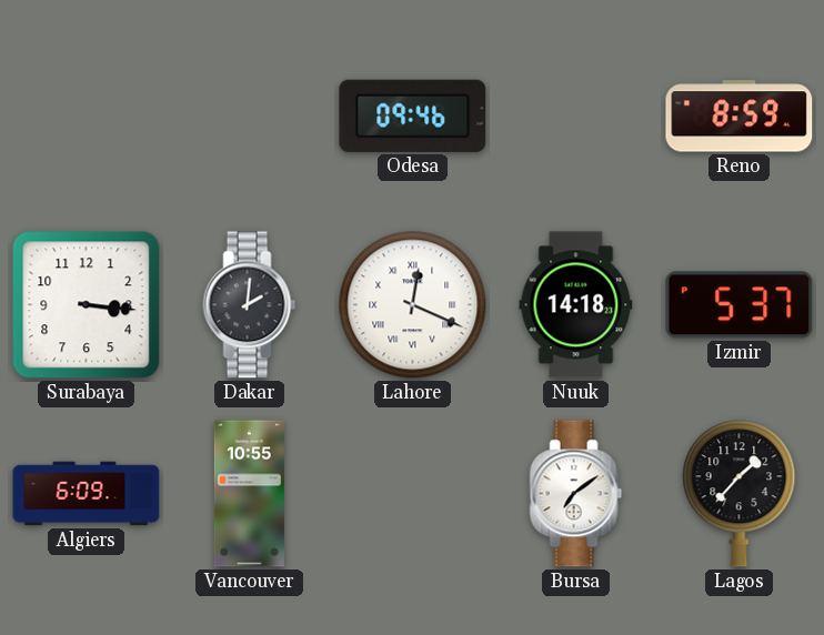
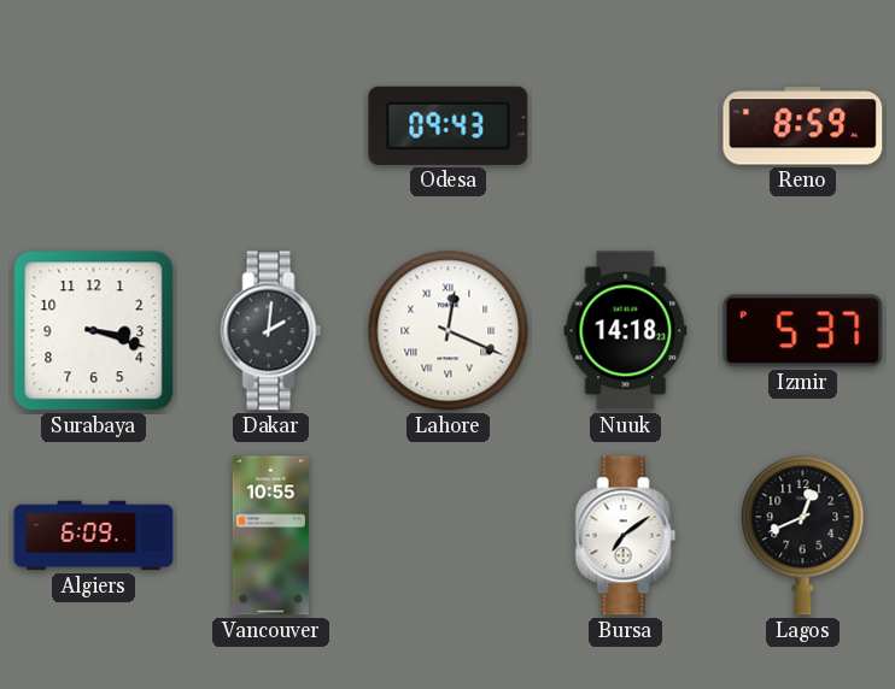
Odesa: 09:46 -> 09:43 (449, 125)
Surabaya: 3:16 -> 3:18 (94, 331)
Lagos: 1:37 -> 12:41 (803, 536)
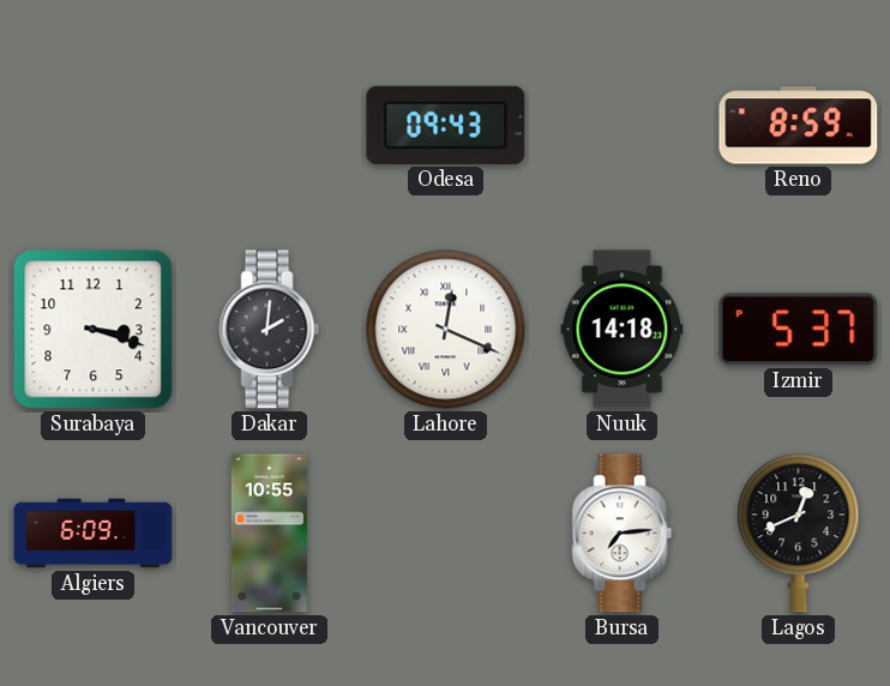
Bursa: 7:09 -> 7:14 (623, 534)
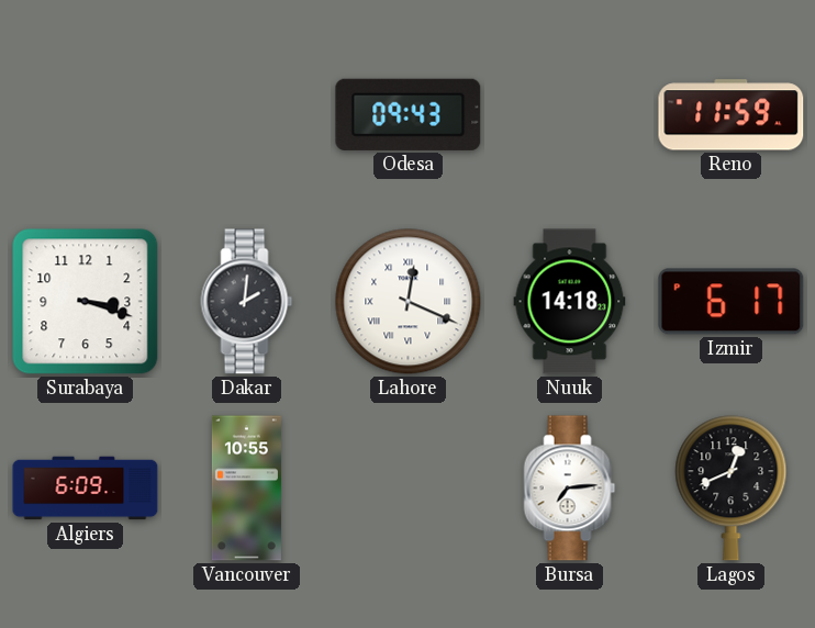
Reno: 8:59 -> 11:59 (732, 115)
Izmir: 5:37 -> 6:17 (732, 302)
